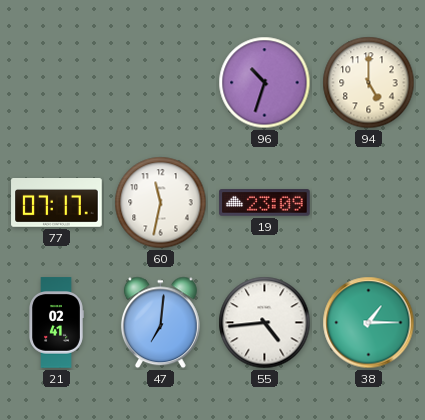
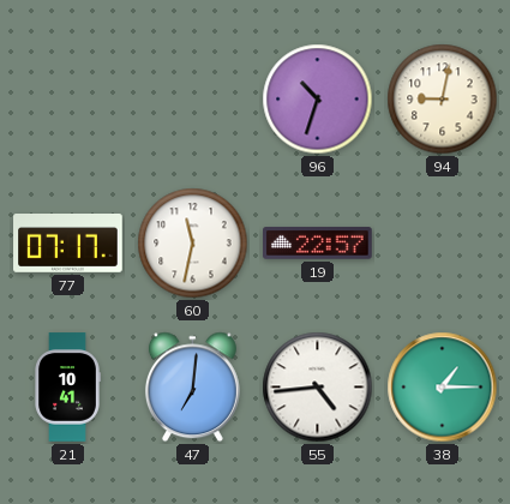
94: 5:00 -> 9:02 (443, 100)
19: 23:09 -> 22:57 (318, 244)
21: 02:41 -> 10:41 (67, 388)
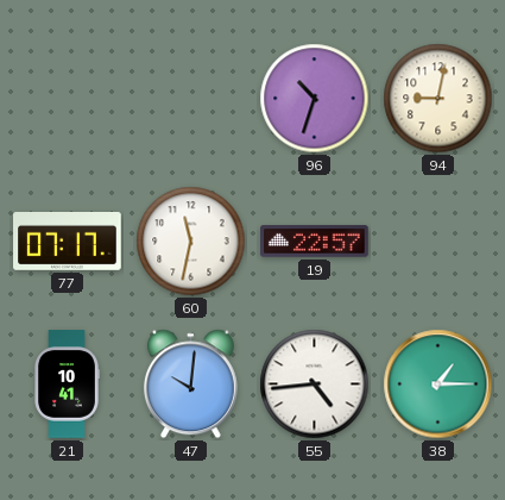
47: 7:01 -> 10:01 (190, 385)
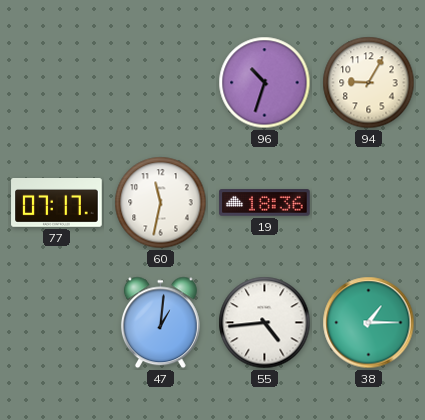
94: 9:02 -> 9:05 (369, 83)
19: 22:57 -> 18:36 (265, 203)
21: 10:41 -> none (67, 385)
47: 10:01 -> 1:01 (160, 323)
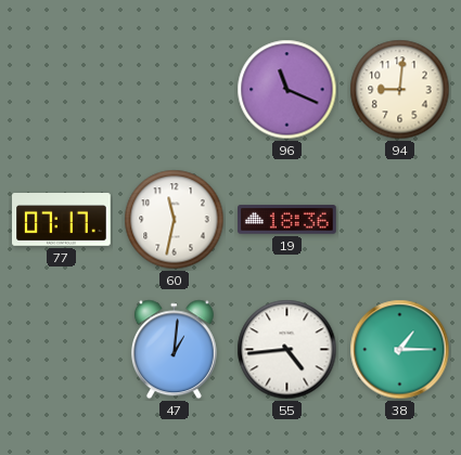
96: 10:33 -> 11:19 (287, 90)
94: 9:05 -> 9:01 (400, 90)
